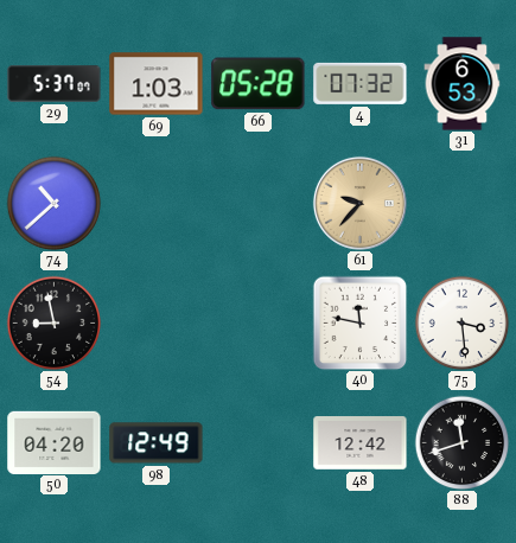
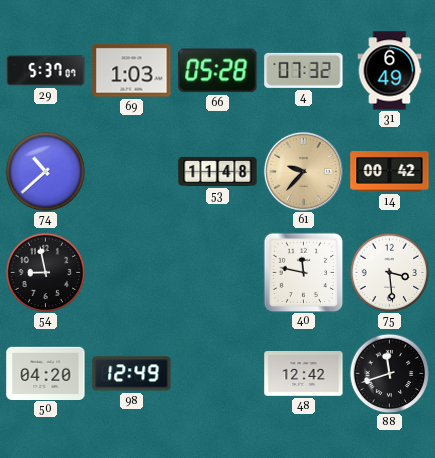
31: 6:53 -> 6:49 (390, 71)
53: none -> 11:48 (218, 171)
14: none -> 00:42 (390, 172)
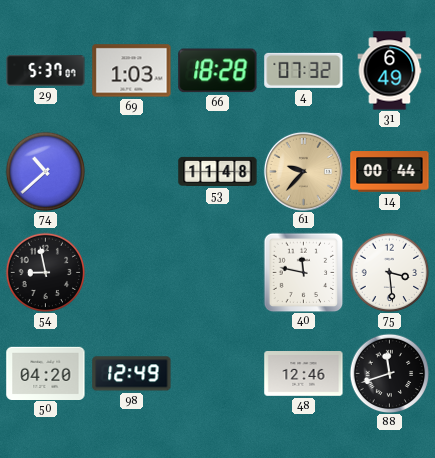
66: 05:28 -> 18:28 (218, 71)
14: 00:42 -> 00:44 (390, 172)
48: 12:42 -> 12:46 (304, 374)
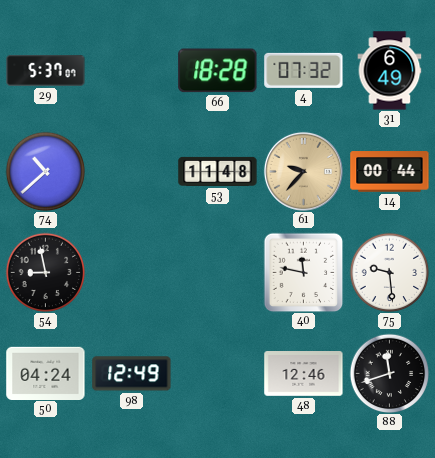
69: 1:03 -> none (132, 71)
75: 3:29 -> 9:29 (389, 272)
50: 04:20 -> 04:24 (46, 373)
